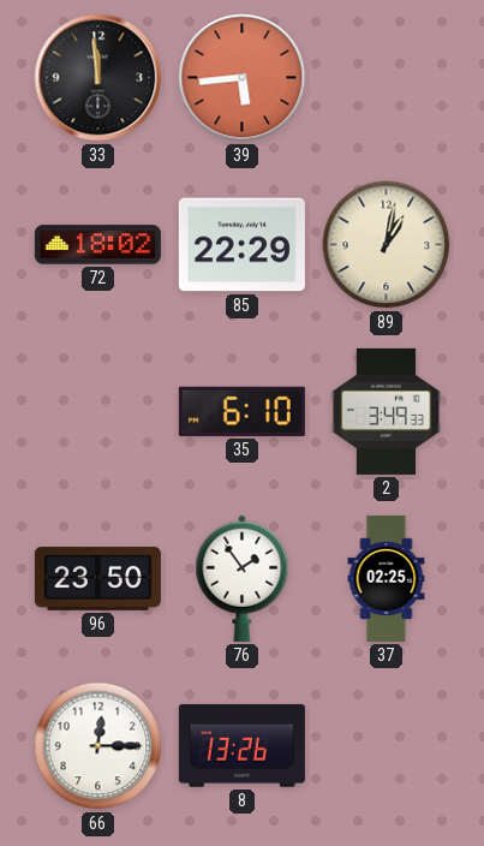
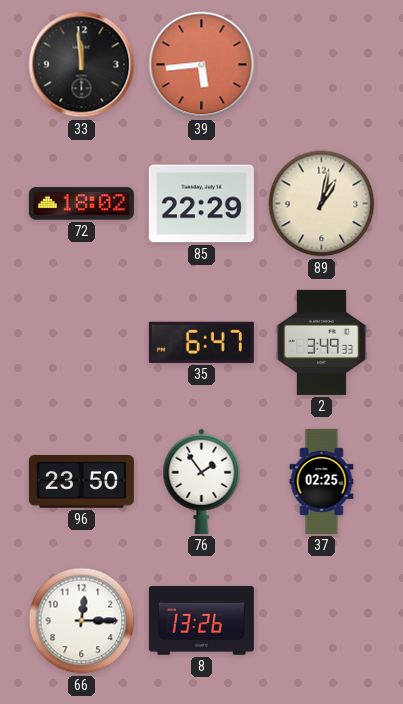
35: 6:10 -> 6:47 (201, 342)
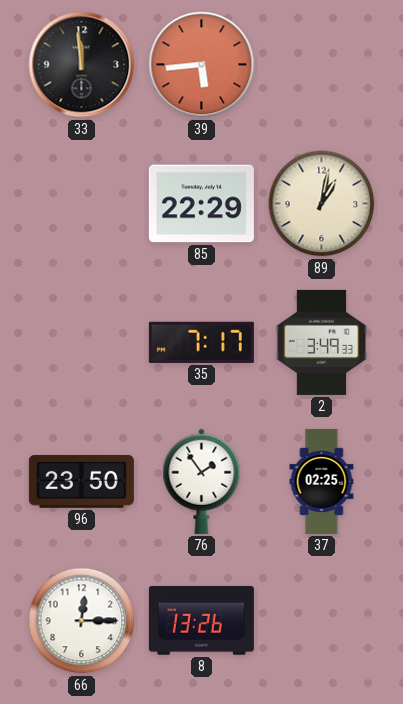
72: 18:02 -> none (81, 204)
35: 6:47 -> 7:17 (201, 342)
